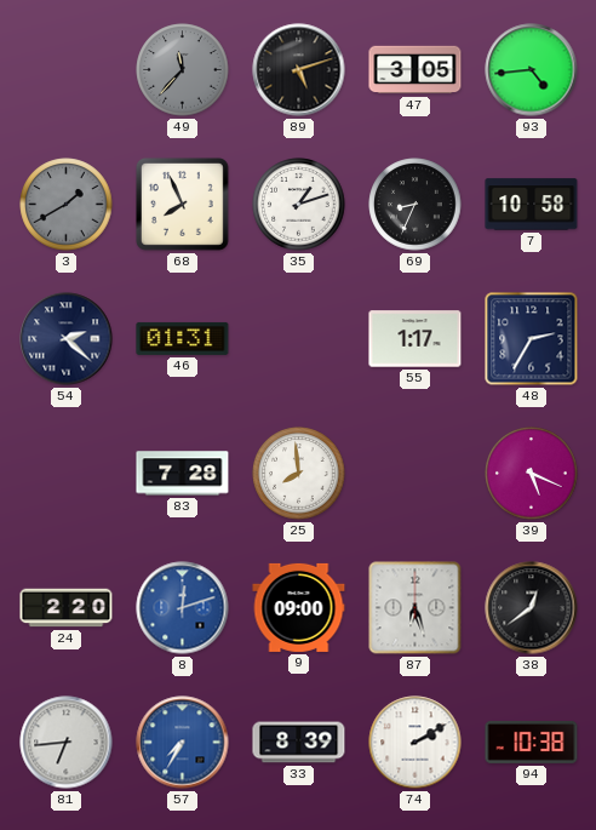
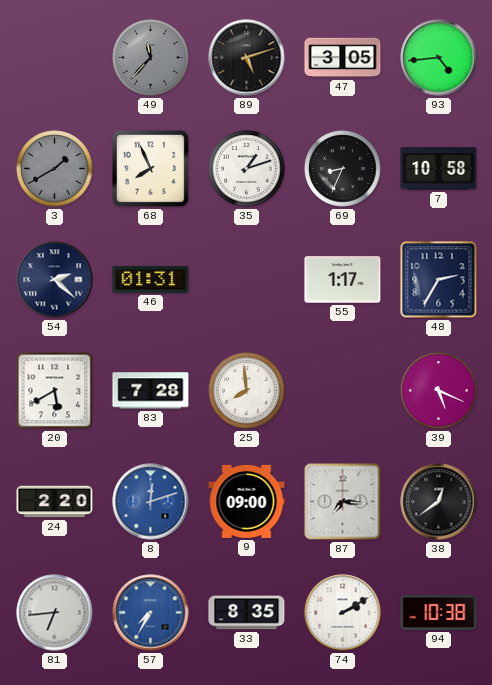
20: none -> 5:40 (55, 391)
87: 6:27 -> 7:16 (343, 502)
33: 8:39 -> 8:35 (247, 613)
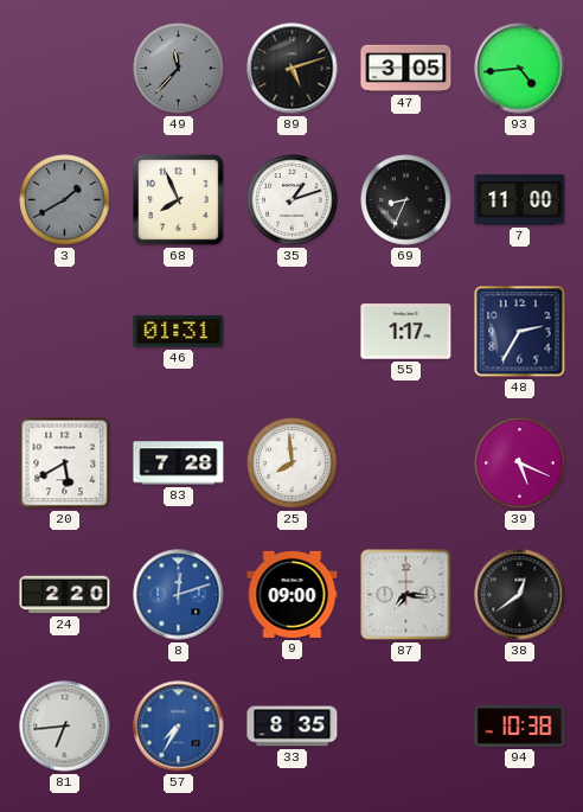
7: 10:58 -> 11:00 (520, 200)
54: 2:22 -> none (55, 280)
74: 2:10 -> none (343, 613)
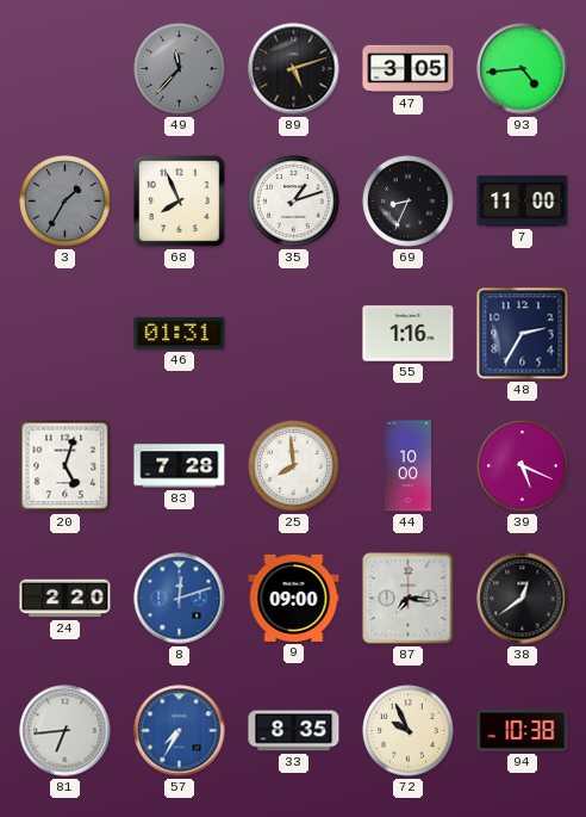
3: 1:40 -> 1:35 (66, 202)
55: 1:17 -> 1:16 (409, 334)
20: 5:40 -> 5:03 (66, 466)
44: none -> 10:00 (407, 466)
72: none -> 9:56 (409, 731)
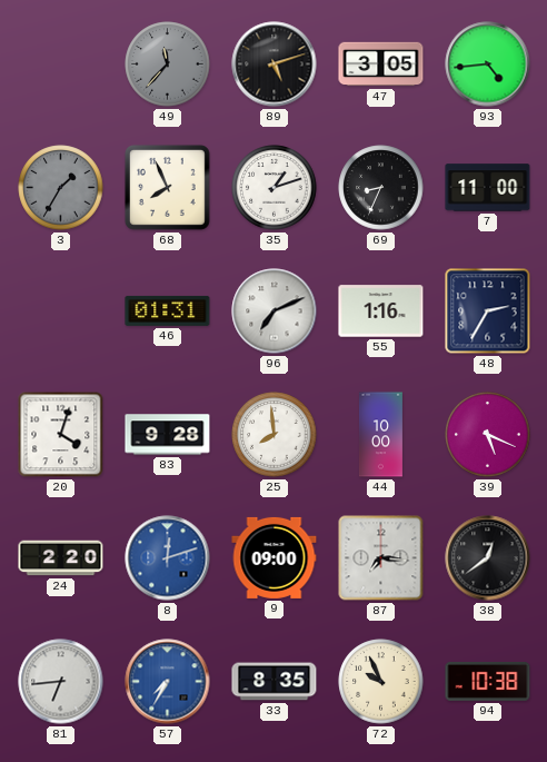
96: none -> 7:11 (275, 311)
20: 5:03 -> 4:03 (61, 435)
83: 7:28 -> 9:28 (168, 435)
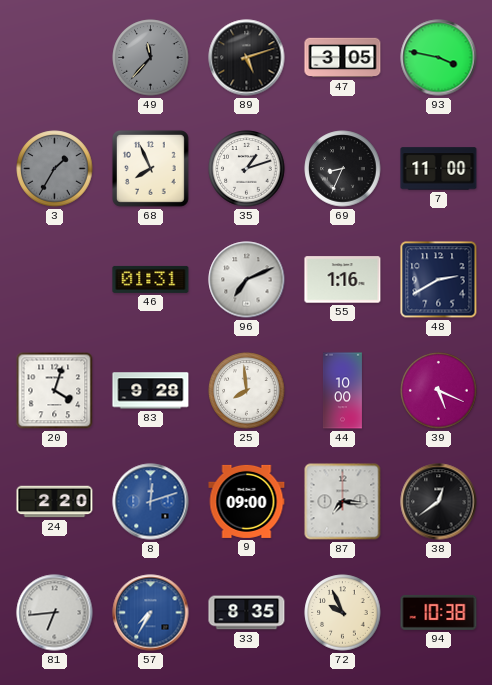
93: 4:44 -> 3:47 (439, 58)
48: 2:35 -> 2:40 (439, 280)
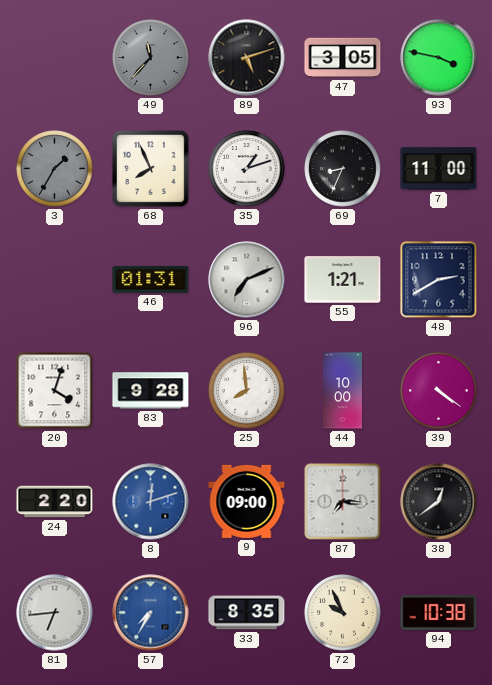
55: 1:16 -> 1:21 (343, 280)
39: 5:19 -> 4:21 (439, 391)
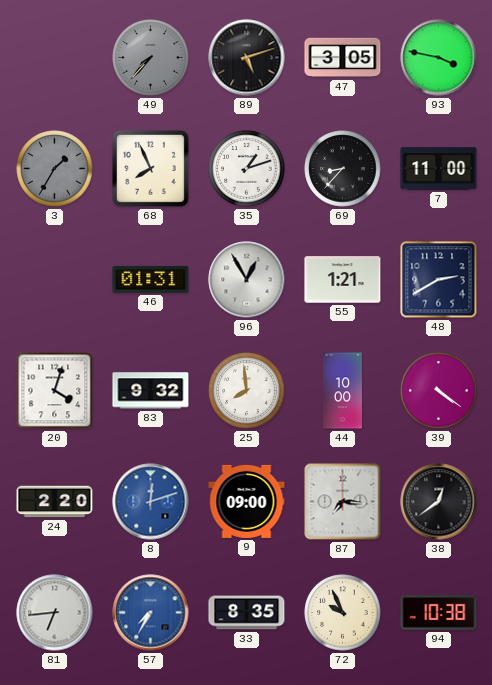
49: 11:37 -> 7:37 (151, 58)
69: 8:34 -> 8:37 (343, 169)
96: 7:11 -> 12:55 (247, 280)
83: 9:28 -> 9:32 (151, 391)
